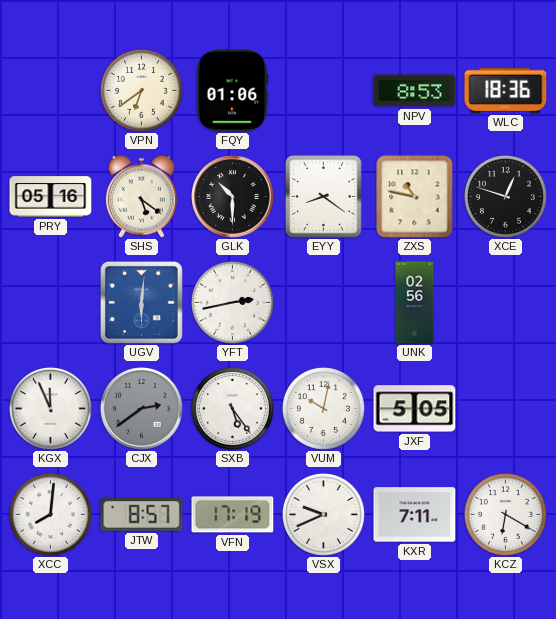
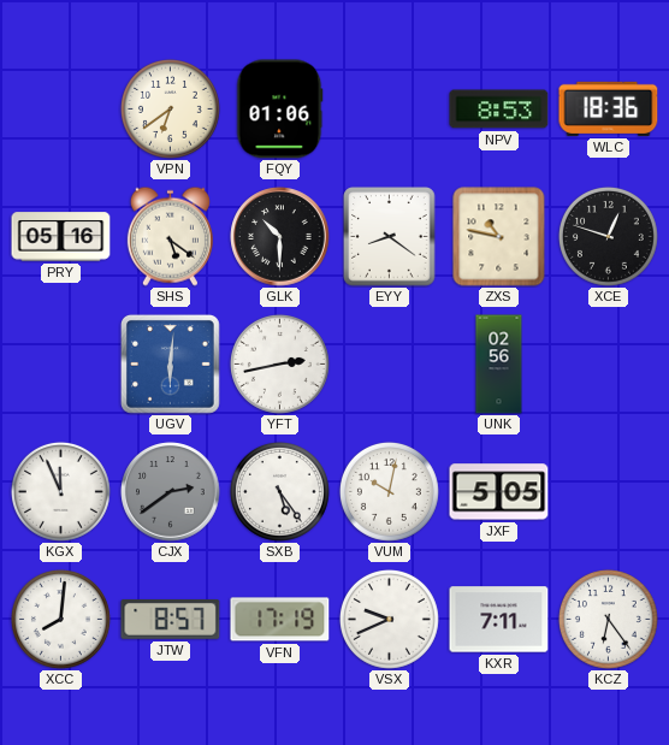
KCZ: 6:20 -> 6:24 (608, 619)
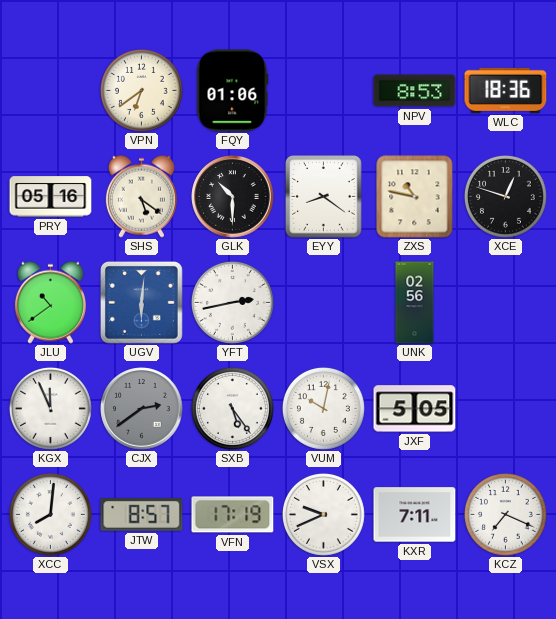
JLU: none -> 10:39 (50, 302)
KCZ: 6:24 -> 7:19 (505, 514)
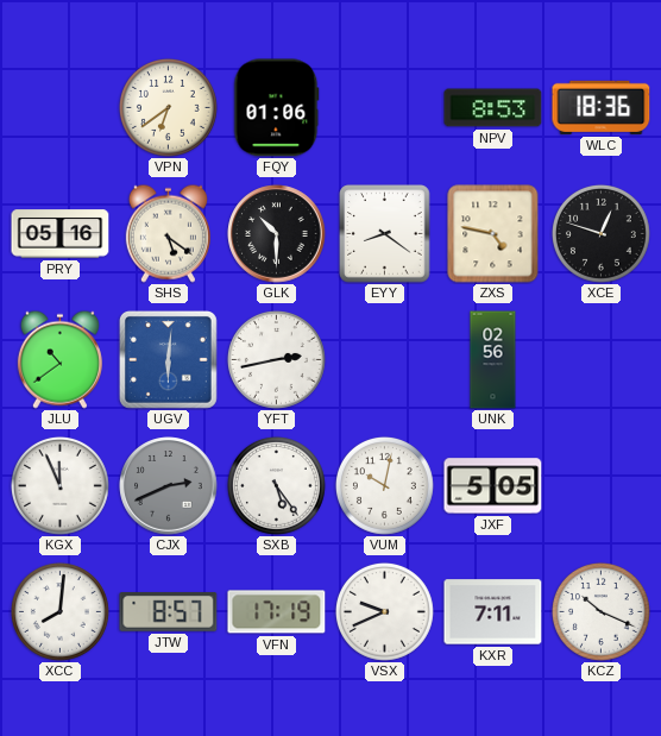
ZXS: 10:47 -> 4:47 (493, 234)
CJX: 2:39 -> 2:41 (169, 486)
KCZ: 7:19 -> 10:19 (600, 611)
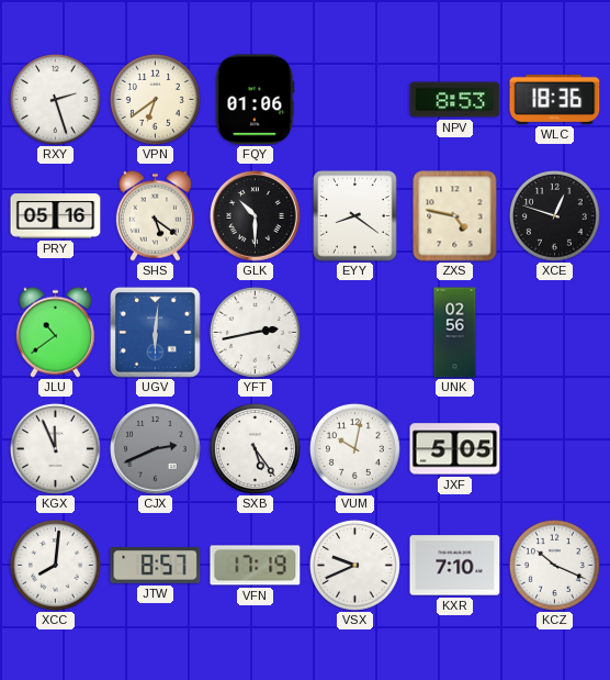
RXY: none -> 2:27 (55, 99)
KXR: 7:11 -> 7:10 (455, 566)
